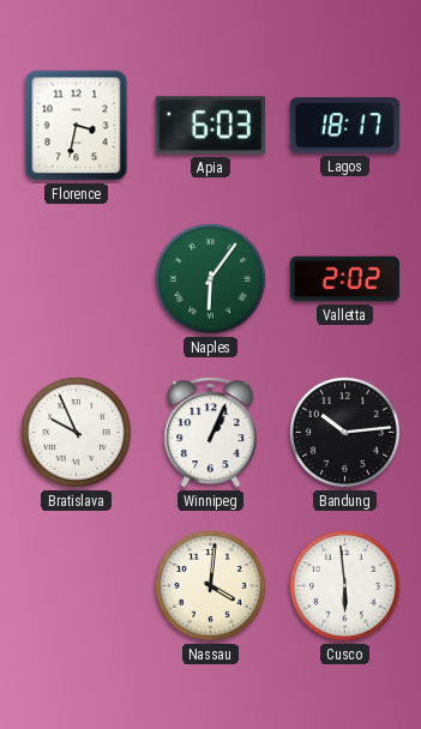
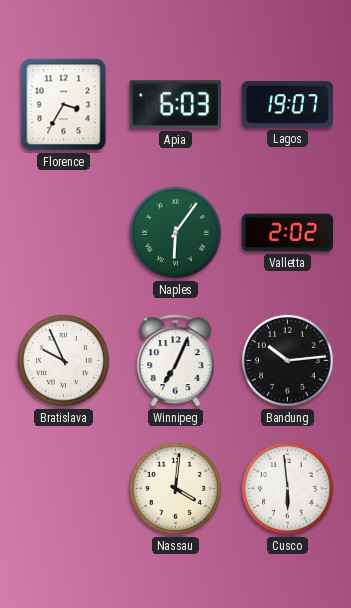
Florence: 3:32 -> 3:35 (64, 105)
Lagos: 18:17 -> 19:07 (287, 105)
Winnipeg: 1:04 -> 7:04 (176, 361)
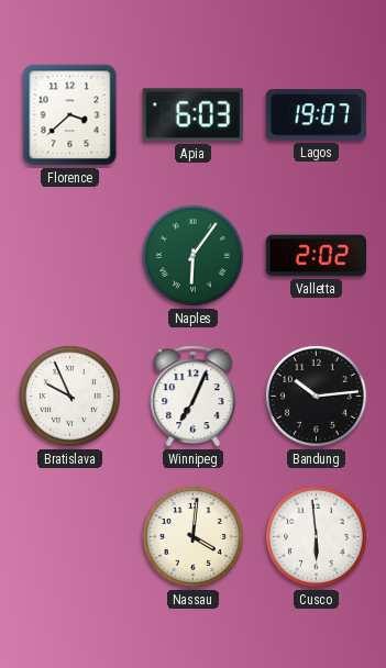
Florence: 3:35 -> 3:38 (70, 115)
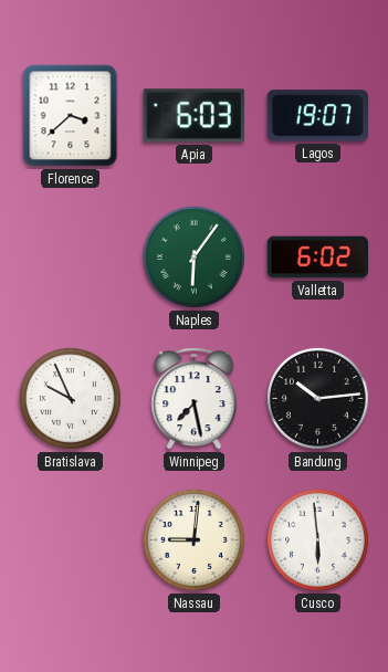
Valletta: 2:02 -> 6:02 (317, 258)
Winnipeg: 7:04 -> 7:28 (195, 399)
Nassau: 4:01 -> 9:01 (193, 539)
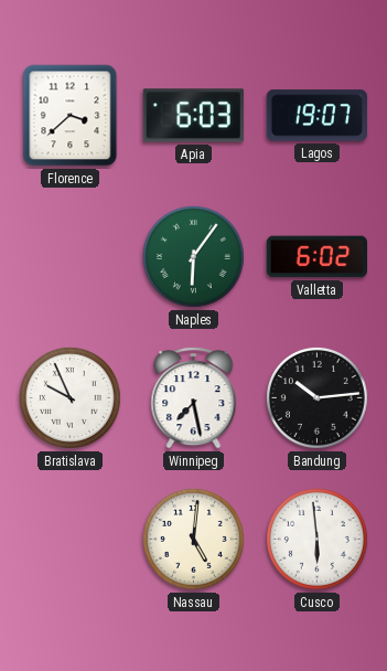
Nassau: 9:01 -> 5:01 (193, 539)
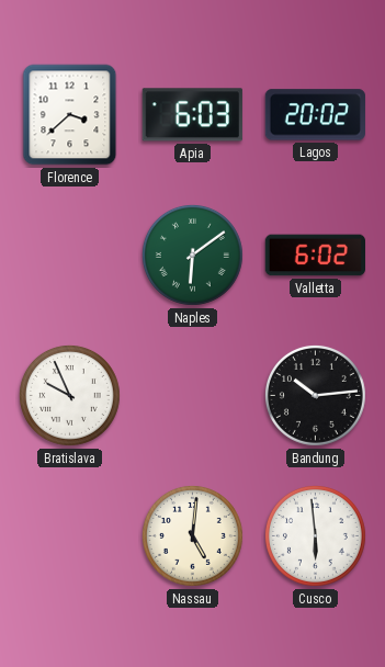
Lagos: 19:07 -> 20:02 (315, 115)
Naples: 6:06 -> 6:09 (192, 255)
Winnipeg: 7:28 -> none (194, 398)
